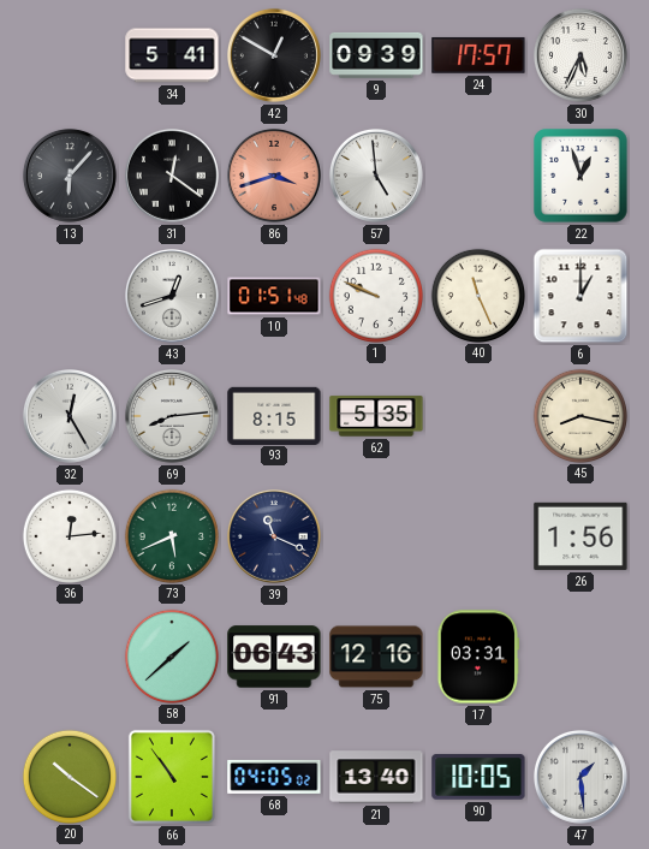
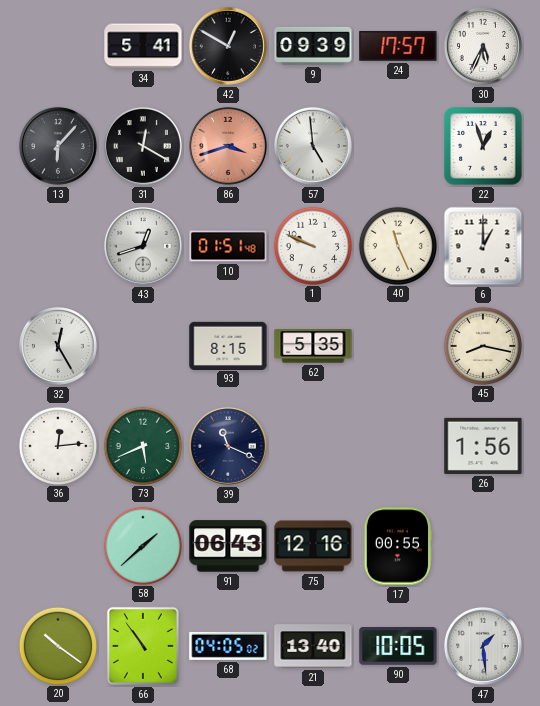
31: 12:21 -> 12:20 (143, 146)
69: 8:14 -> none (172, 416)
17: 03:31 -> 00:55 (397, 546)
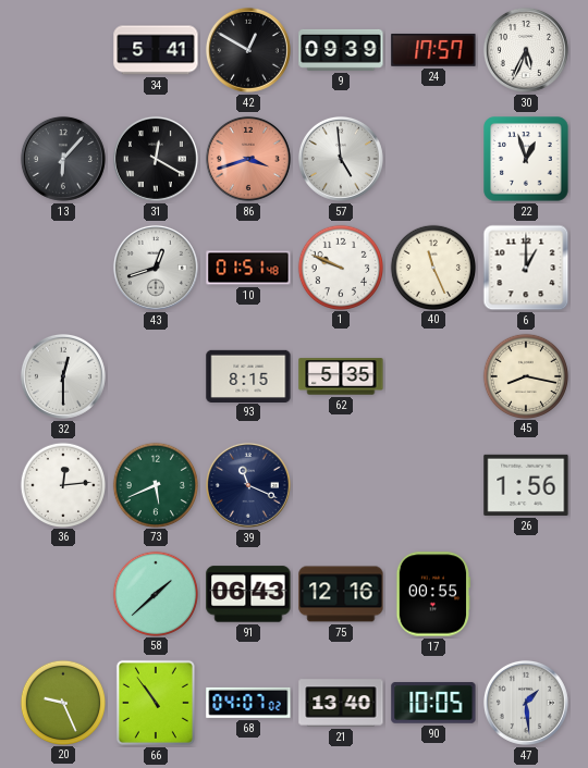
32: 12:25 -> 12:30 (63, 376)
20: 10:21 -> 9:26 (62, 702)
68: 04:05 -> 04:07 (248, 703)
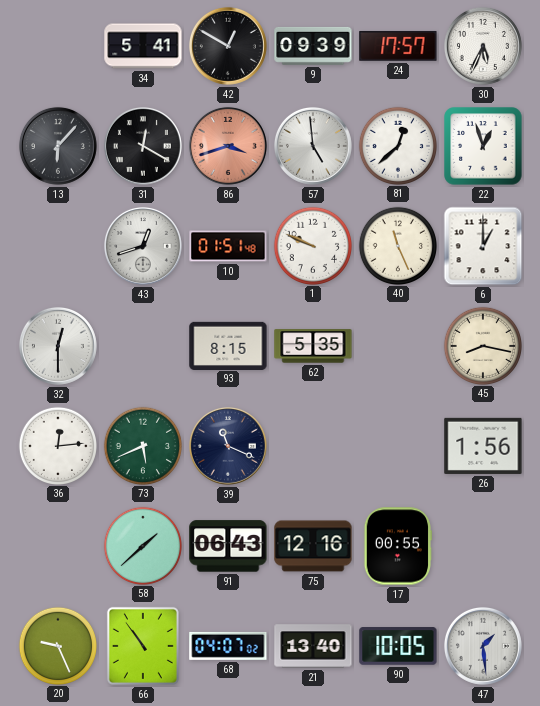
81: none -> 12:38 (397, 145)
